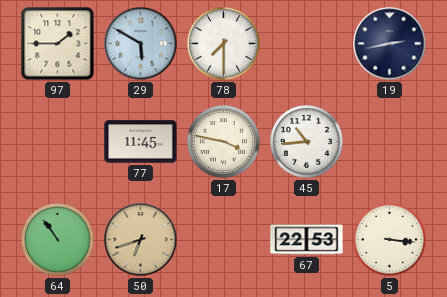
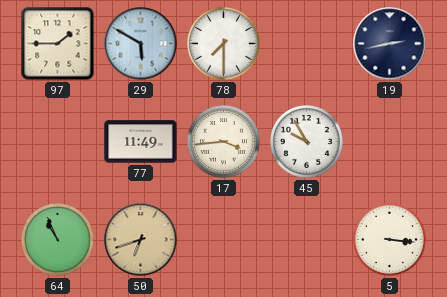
77: 11:45 -> 11:49 (141, 142)
17: 3:47 -> 3:44 (224, 142)
45: 10:44 -> 9:55 (307, 142)
64: 10:54 -> 10:56 (58, 240)
67: 22:53 -> none (307, 240)
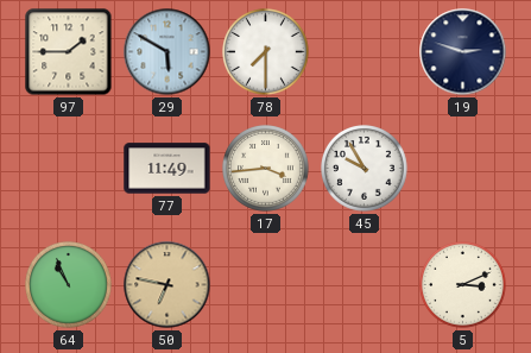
19: 2:43 -> 2:48 (463, 52)
50: 6:42 -> 6:47 (167, 285)
5: 3:16 -> 3:11 (463, 285)
